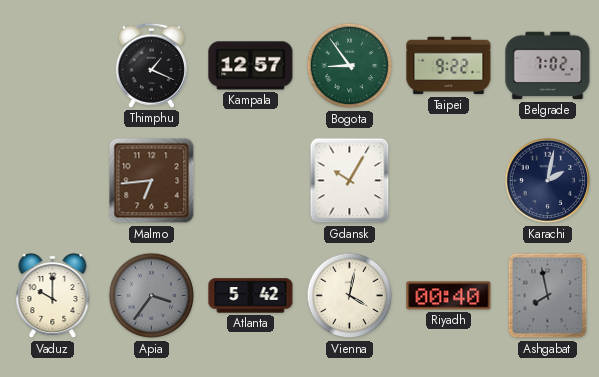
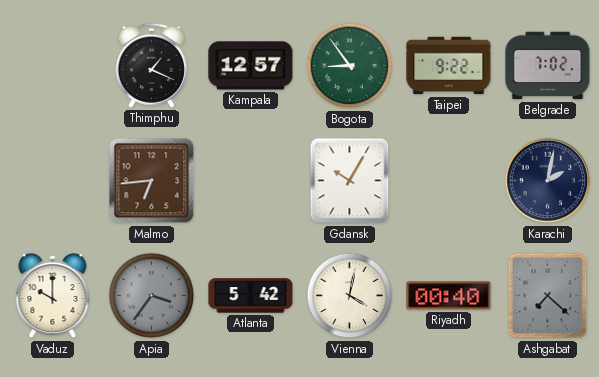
Ashgabat: 7:58 -> 7:22 (548, 296)
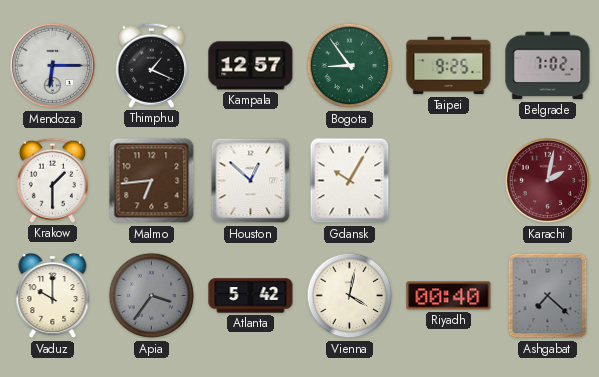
Mendoza: none -> 6:15 (53, 66)
Taipei: 9:22 -> 9:25 (449, 66)
Krakow: none -> 1:30 (52, 180)
Houston: none -> 12:52 (251, 181)
Karachi dial: navy -> burgundy (548, 181)
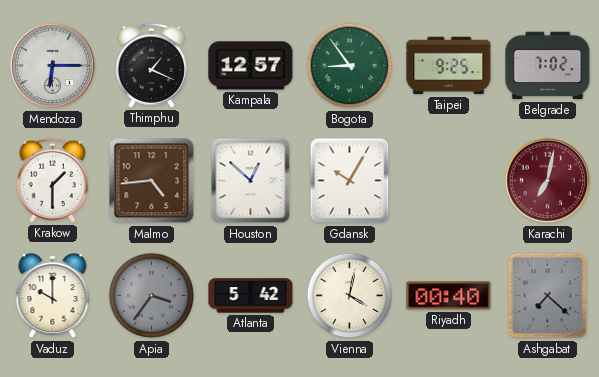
Malmo: 6:44 -> 4:44 (152, 181)
Karachi: 2:02 -> 7:02 (548, 181)
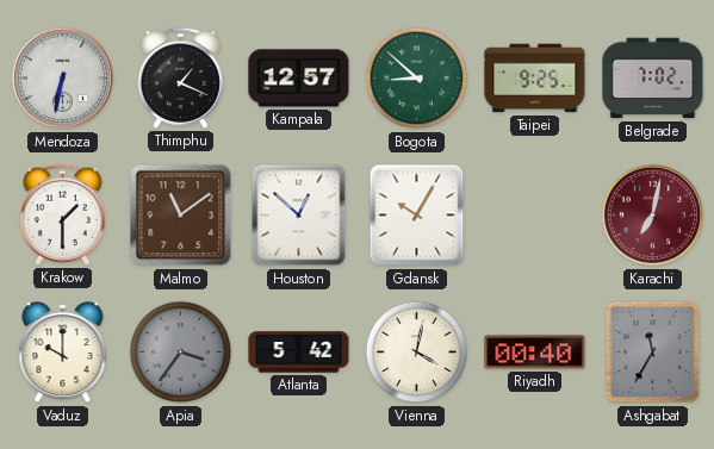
Mendoza: 6:15 -> 6:32 (63, 79)
Bogota: 8:54 -> 8:52 (417, 79)
Malmo: 4:44 -> 11:09 (181, 216)
Ashgabat: 7:22 -> 11:35 (653, 353)
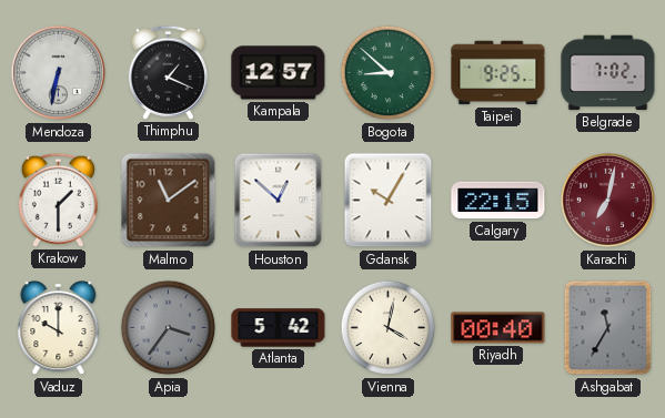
Calgary: none -> 22:15 (498, 201)
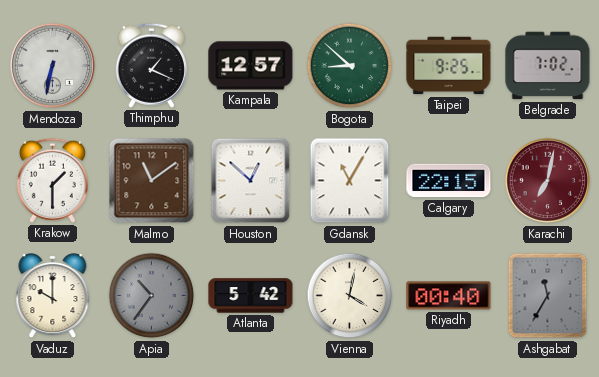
Gdansk: 10:05 -> 11:05 (350, 181)
Apia: 3:36 -> 10:36 (152, 296)
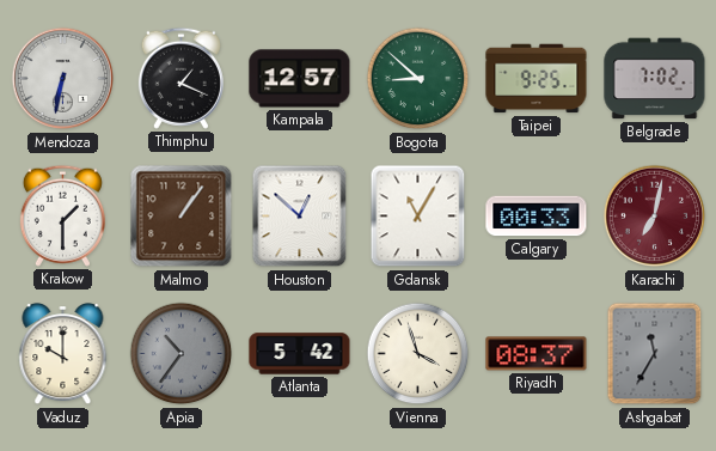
Malmo: 11:09 -> 1:06 (182, 217)
Calgary: 22:15 -> 00:33 (537, 217)
Vienna: 4:02 -> 3:57 (418, 354)
Riyadh: 00:40 -> 08:37 (537, 354)
